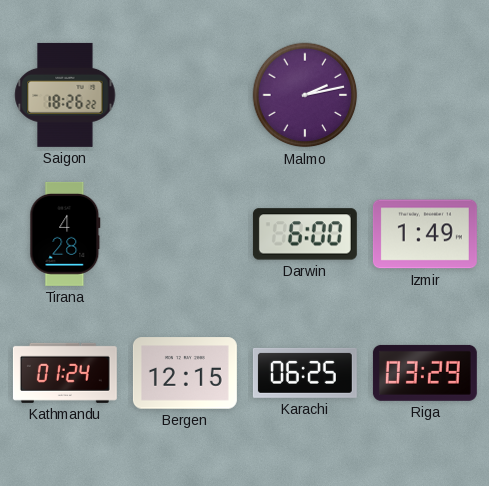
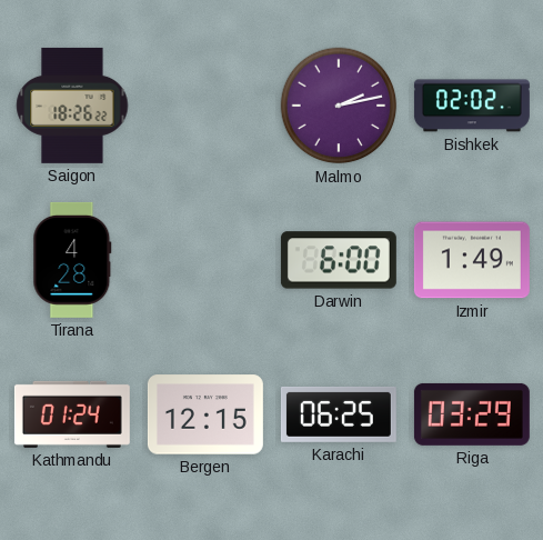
Bishkek: none -> 02:02 (472, 106)
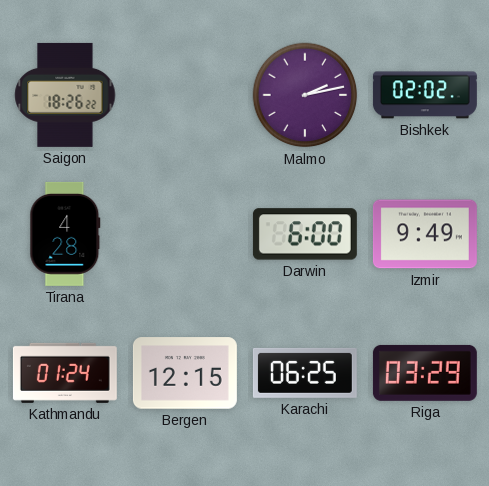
Izmir: 1:49 -> 9:49 (425, 234)
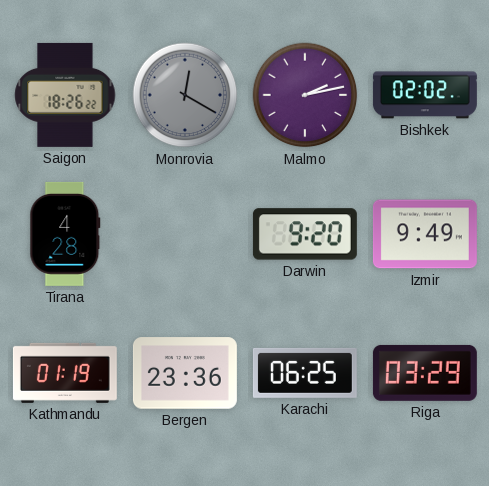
Monrovia: none -> 12:20 (185, 95)
Darwin: 6:00 -> 9:20 (305, 234)
Kathmandu: 01:24 -> 01:19 (65, 373)
Bergen: 12:15 -> 23:36 (185, 373)
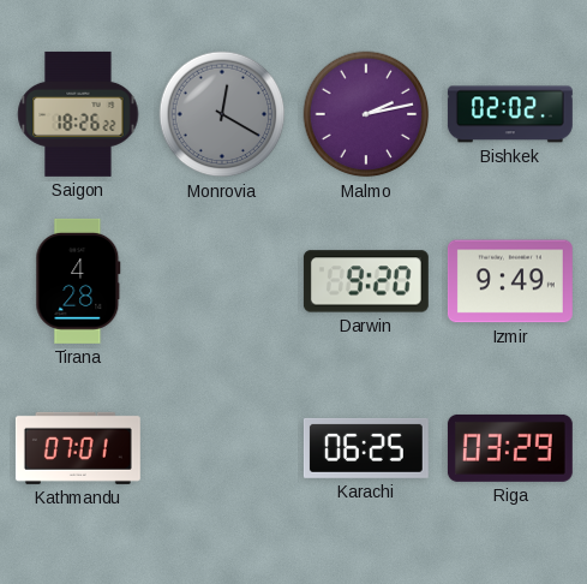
Kathmandu: 01:19 -> 07:01 (78, 448)
Bergen: 23:36 -> none (185, 373)
